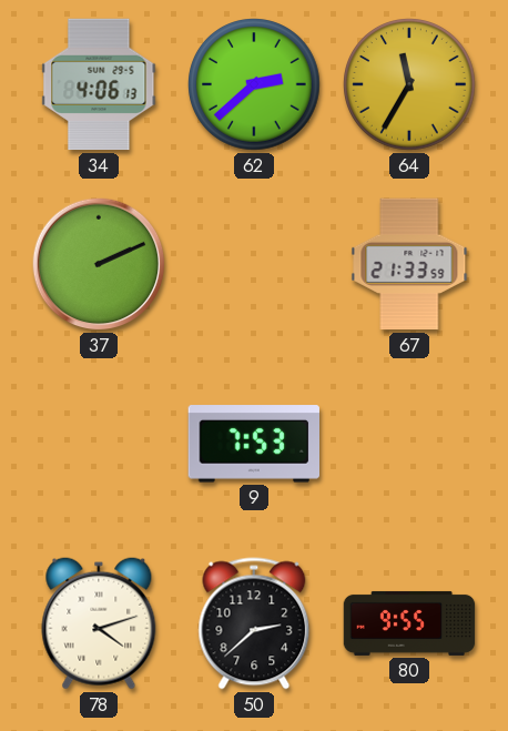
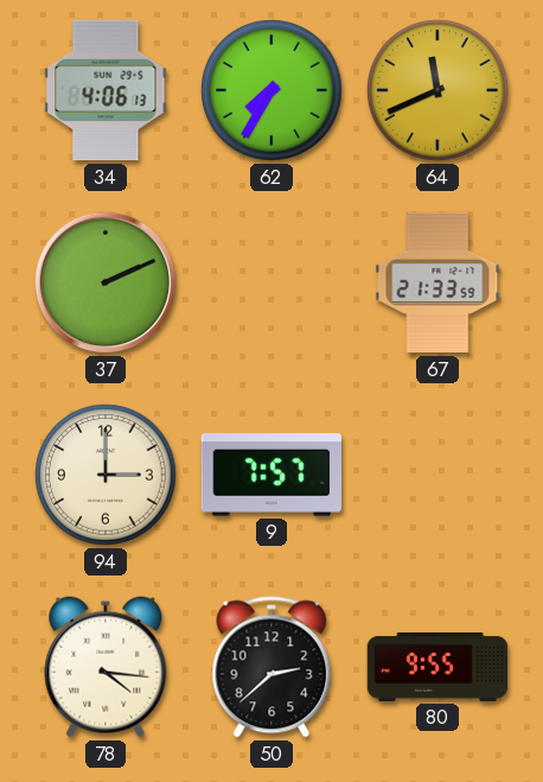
62: 2:38 -> 7:35 (271, 90)
64: 11:35 -> 11:41 (437, 90)
94: none -> 3:00 (106, 475)
9: 7:53 -> 7:57 (270, 475)
78: 4:12 -> 4:16 (106, 667)
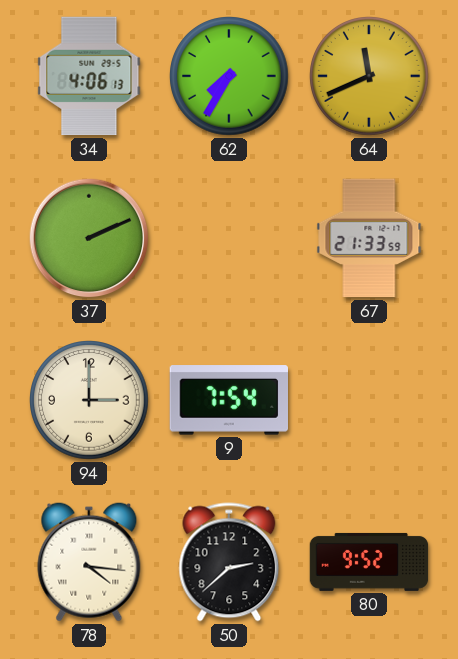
9: 7:57 -> 7:54 (228, 400)
80: 9:55 -> 9:52 (369, 562)
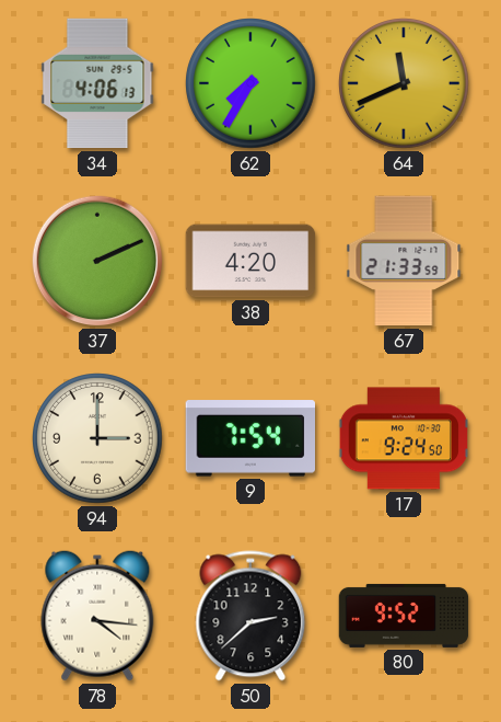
38: none -> 4:20 (250, 261)
17: none -> 9:24 (403, 438)
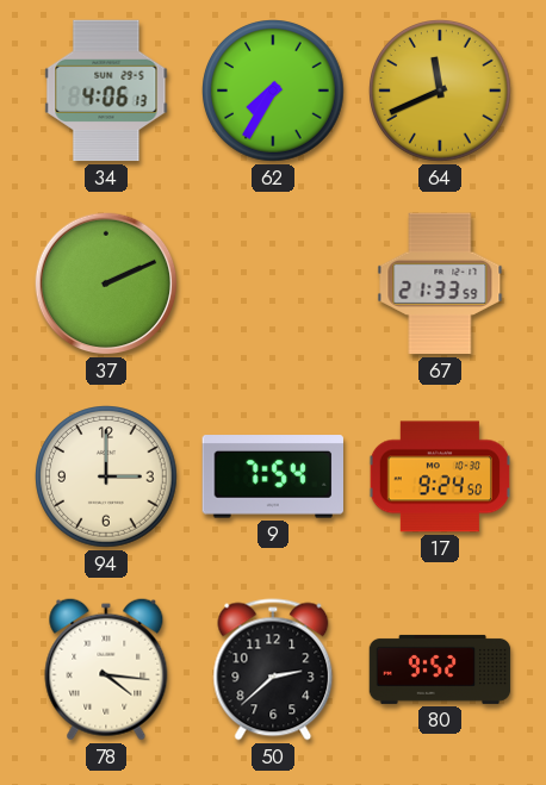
38: 4:20 -> none (250, 261)
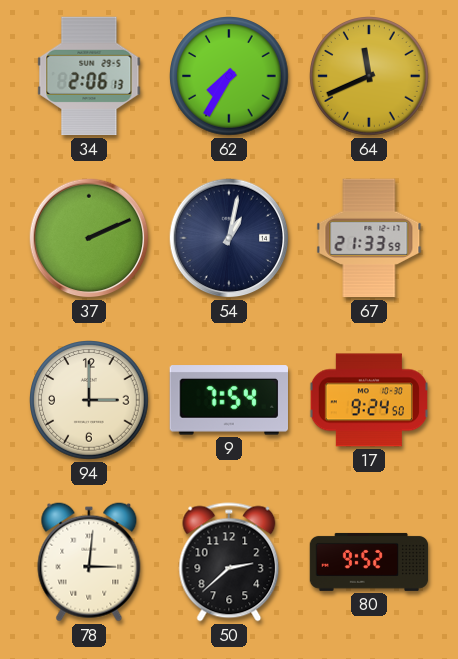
34: 4:06 -> 2:06 (89, 76)
54: none -> 1:02 (229, 238)
78: 4:16 -> 3:01 (89, 562)
